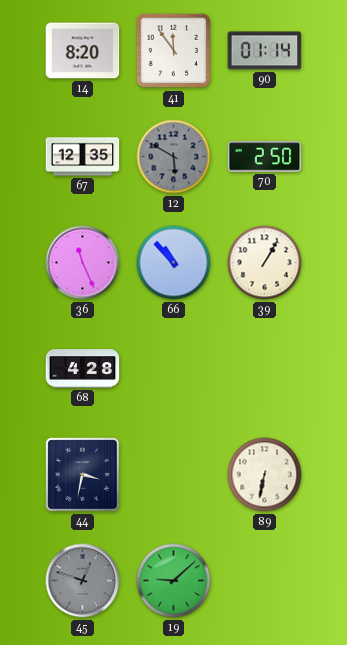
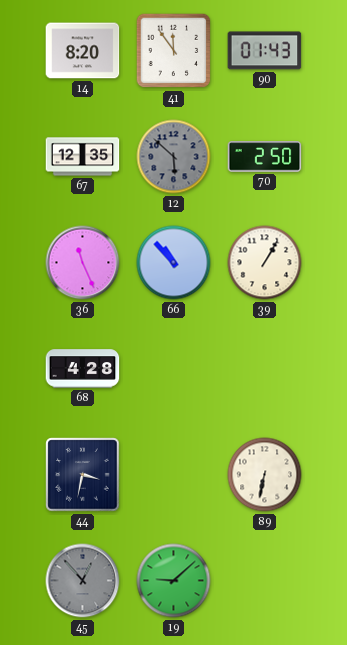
90: 01:14 -> 01:43 (265, 51)
12: 5:50 -> 5:52 (174, 157)
45: 12:48 -> 12:53 (83, 581)
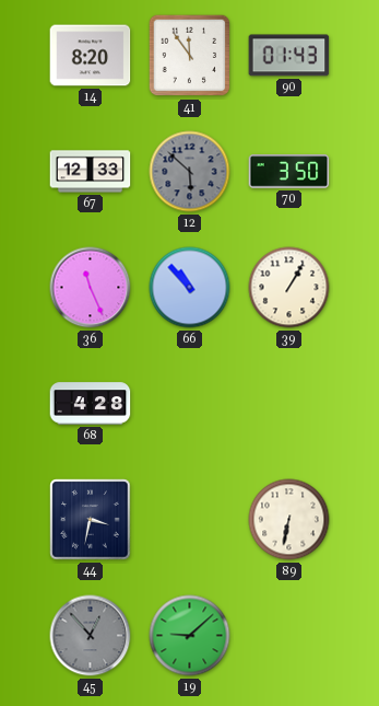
67: 12:35 -> 12:33 (91, 172)
70: 2:50 -> 3:50 (289, 172)
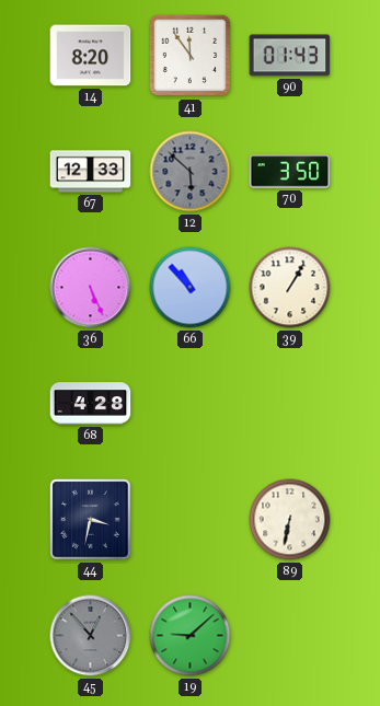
36: 11:26 -> 5:26 (91, 288)
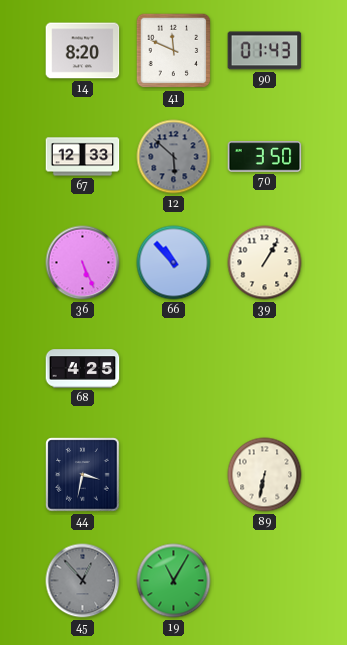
41: 11:54 -> 11:49 (174, 51)
68: 4:28 -> 4:25 (83, 369)
19: 9:08 -> 11:05 (174, 581)
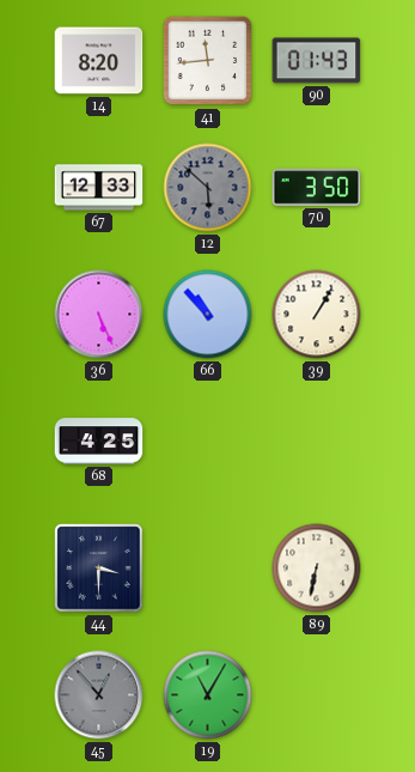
41: 11:49 -> 11:44 (208, 61)
44: 3:32 -> 3:30 (99, 569)
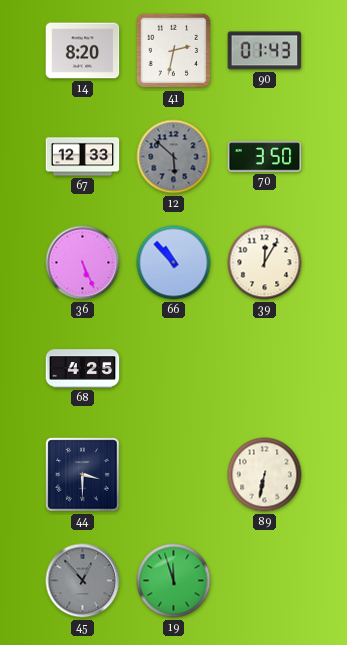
41: 11:44 -> 2:32 (174, 51)
39: 1:05 -> 12:05 (265, 263)
19: 11:05 -> 11:57 (174, 581)
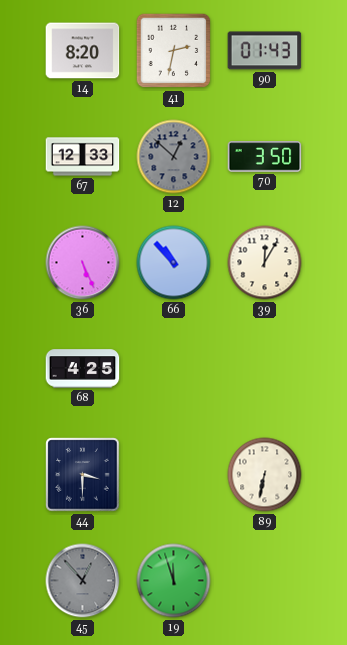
12: 5:52 -> 12:52 (174, 157)
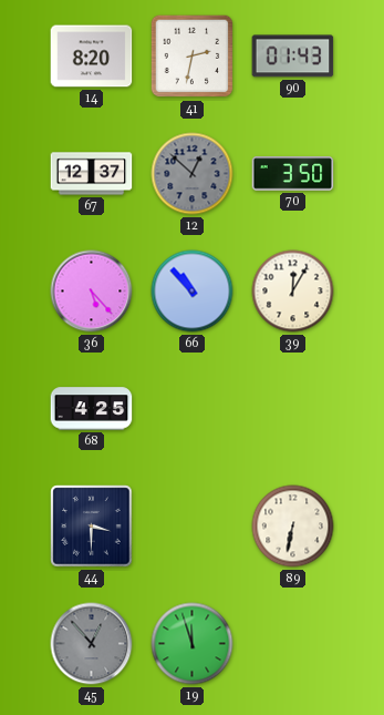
67: 12:33 -> 12:37 (92, 174)
36: 5:26 -> 5:23 (92, 292)
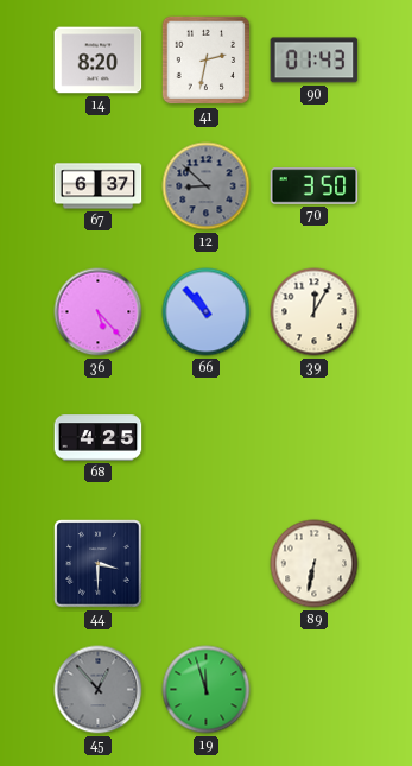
67: 12:37 -> 6:37 (99, 186)
12: 12:52 -> 8:52 (207, 186)
